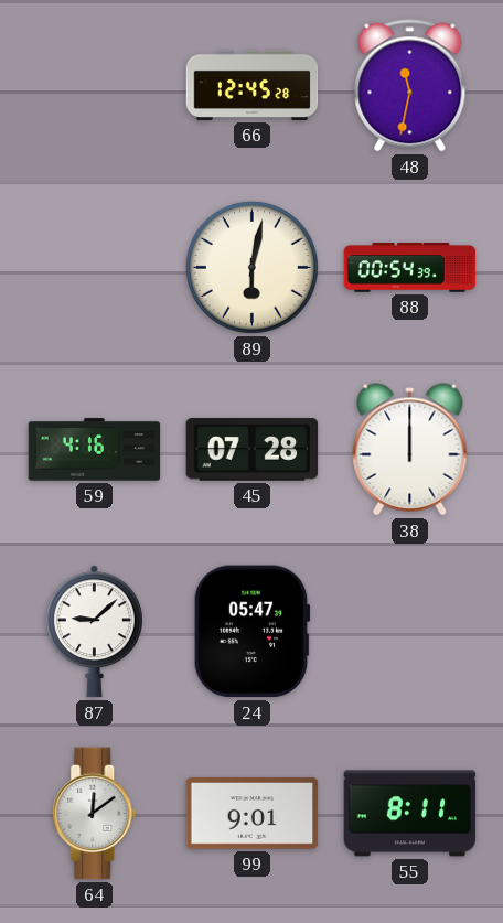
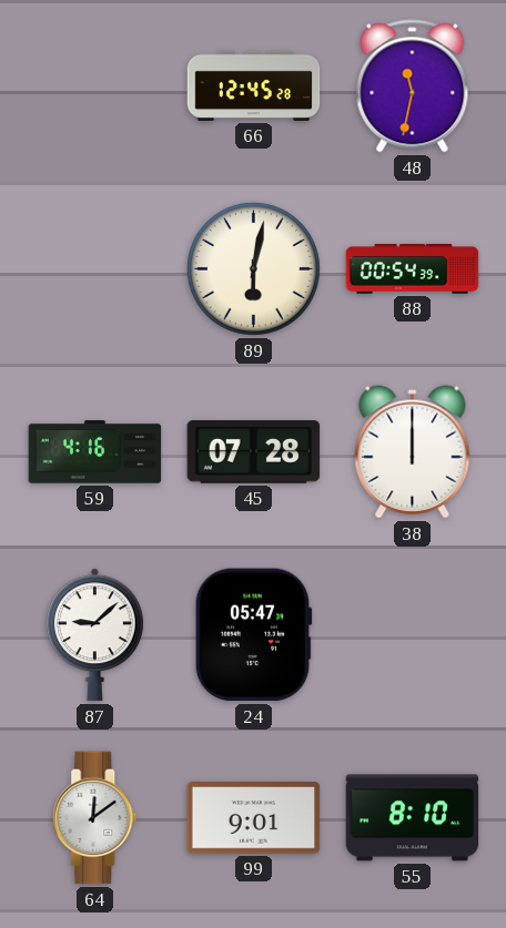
55: 8:11 -> 8:10 (413, 818)
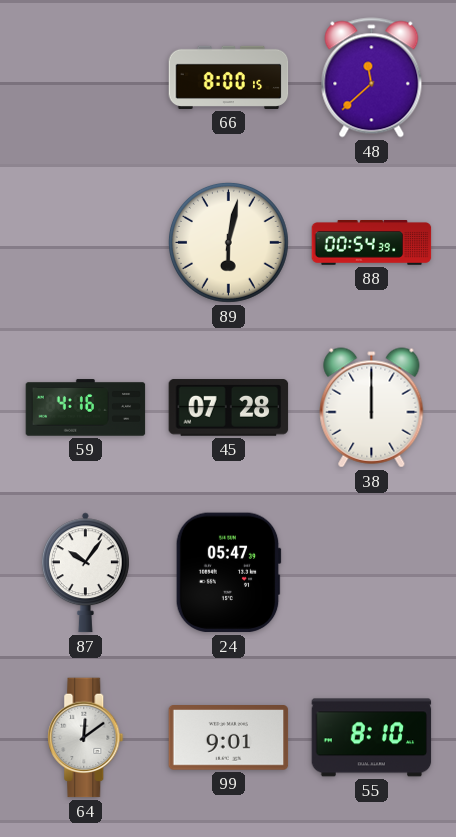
66: 12:45 -> 8:00 (229, 77)
48: 11:32 -> 11:38 (372, 78)
87: 9:08 -> 10:06 (85, 573)
